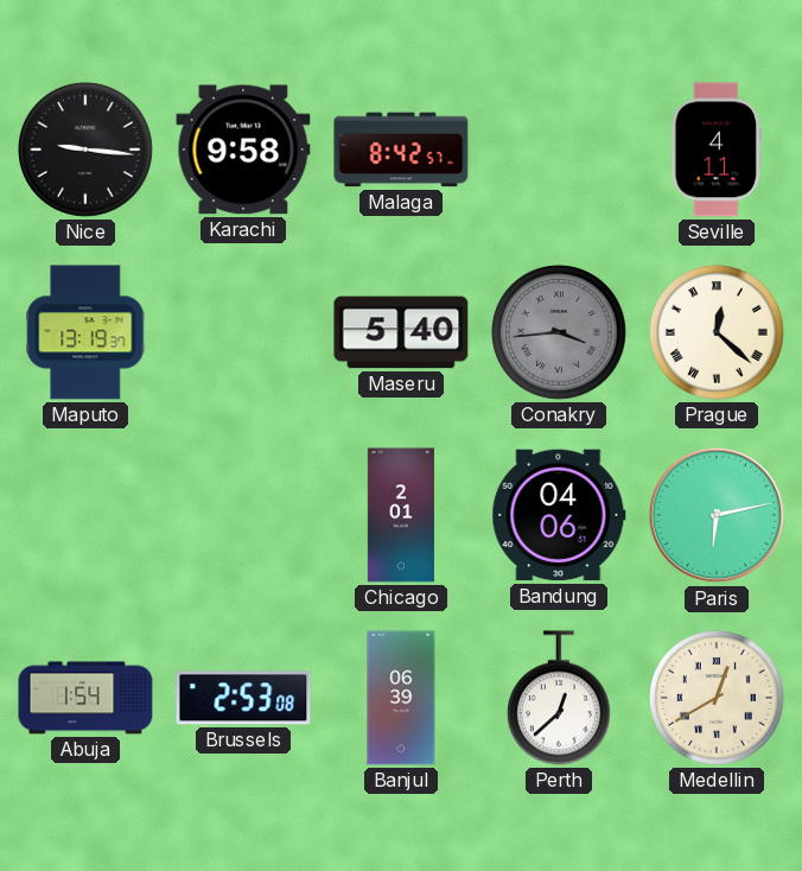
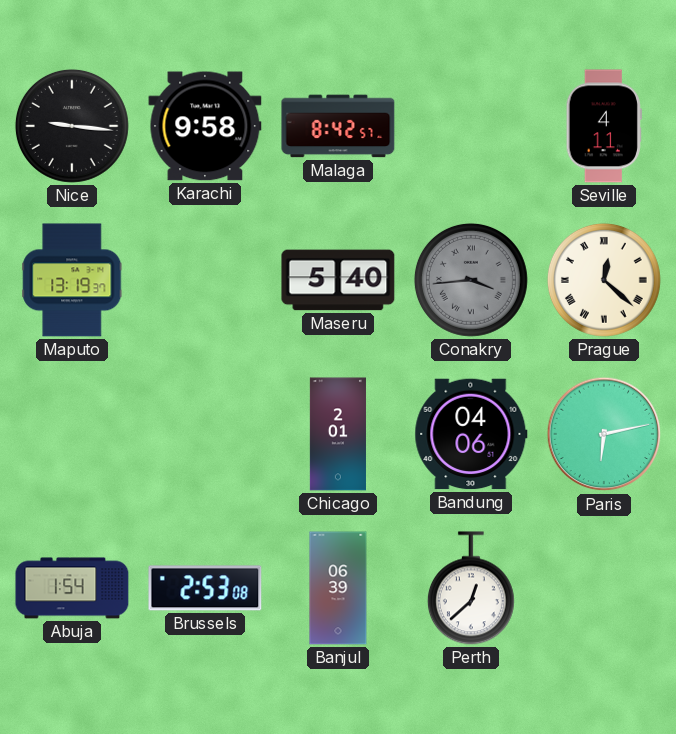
Medellin: 12:40 -> none (717, 698)
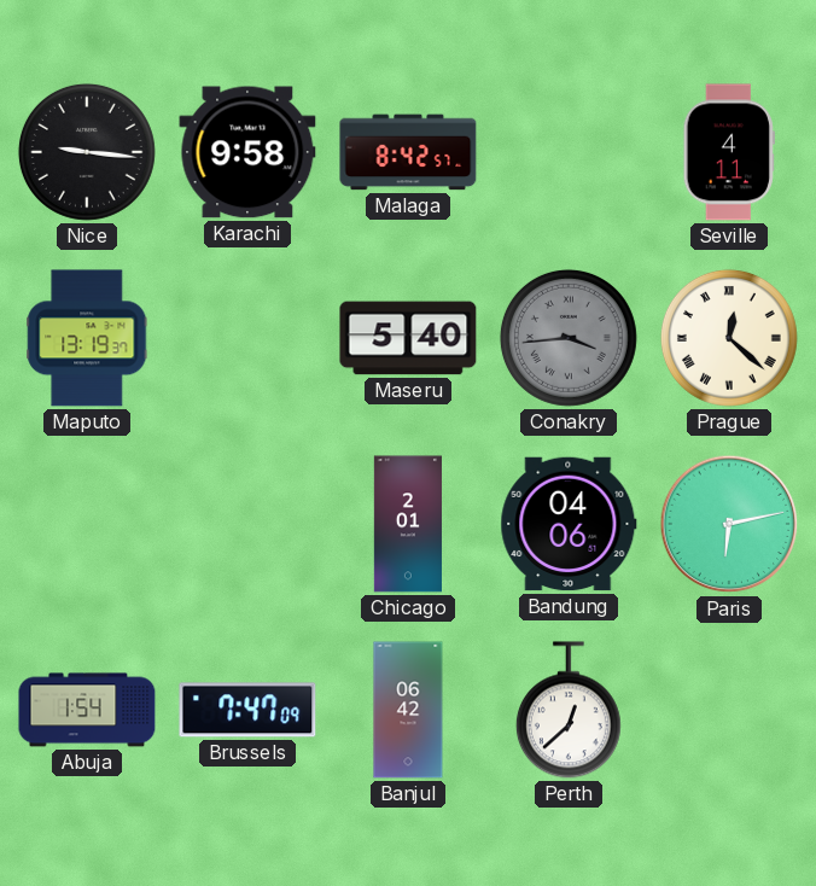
Brussels: 2:53 -> 7:47 (247, 710)
Banjul: 06:39 -> 06:42 (408, 710)
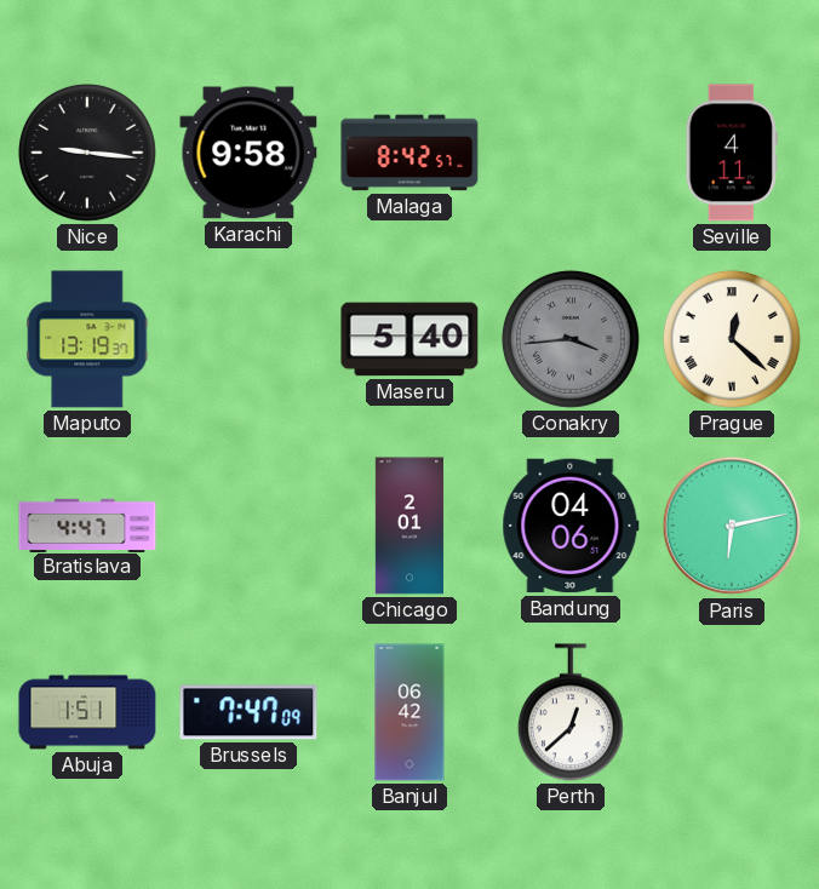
Bratislava: none -> 4:47 (87, 524)
Abuja: 1:54 -> 1:51 (87, 712)
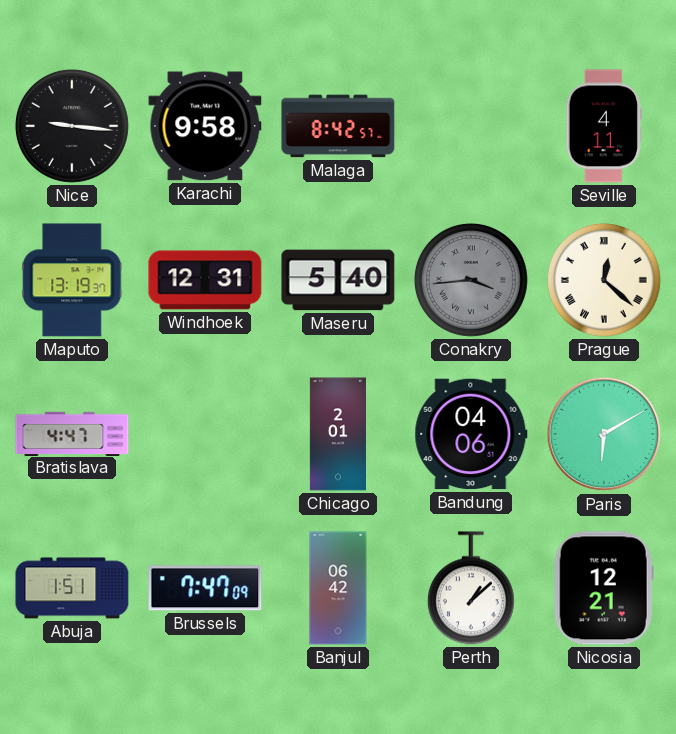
Windhoek: none -> 12:31 (205, 280)
Paris: 6:13 -> 6:10 (604, 434)
Perth: 12:38 -> 1:08 (471, 588)
Nicosia: none -> 12:21 (604, 588)
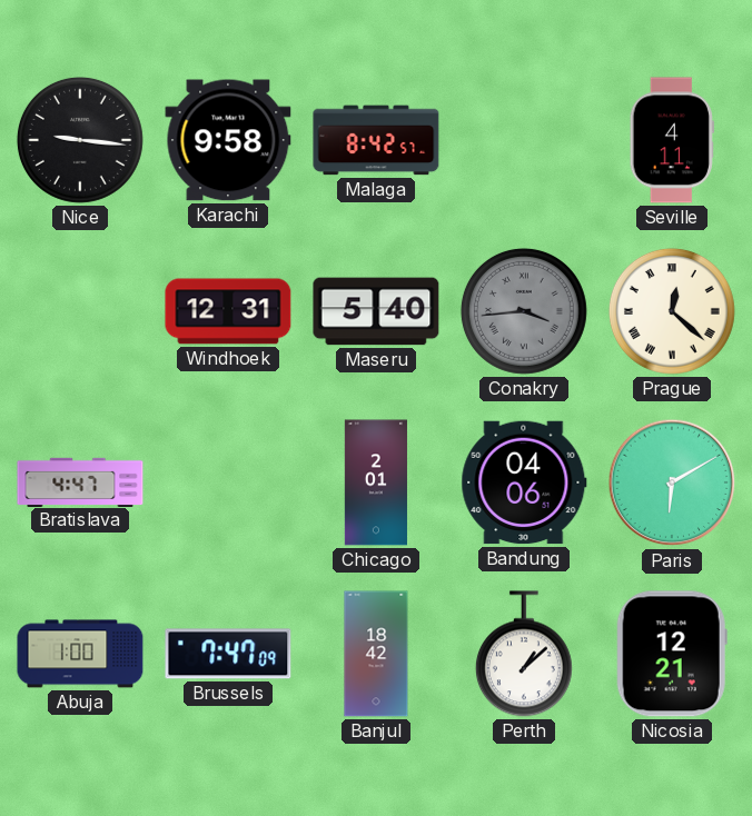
Maputo: 13:19 -> none (72, 280)
Abuja: 1:51 -> 1:00 (80, 654)
Banjul: 06:42 -> 18:42 (376, 654)
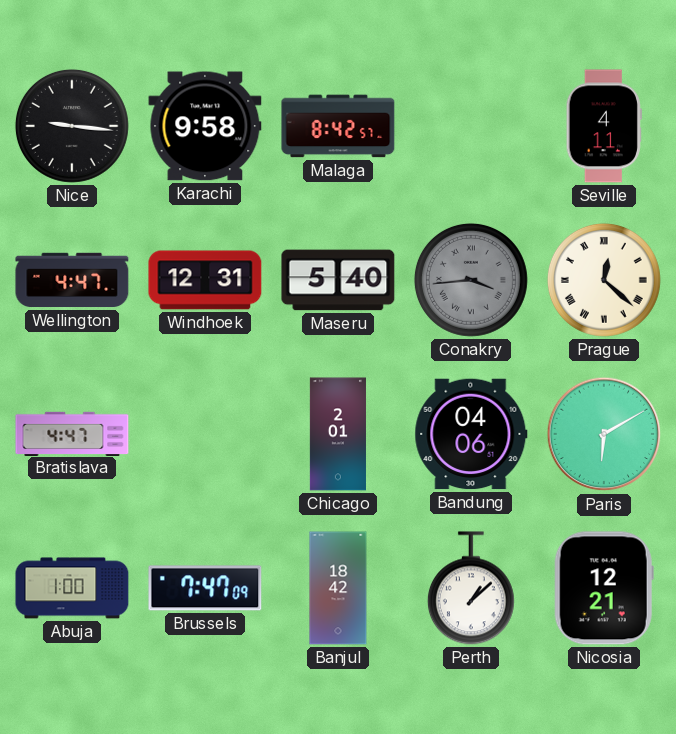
Wellington: none -> 4:47 (72, 280)
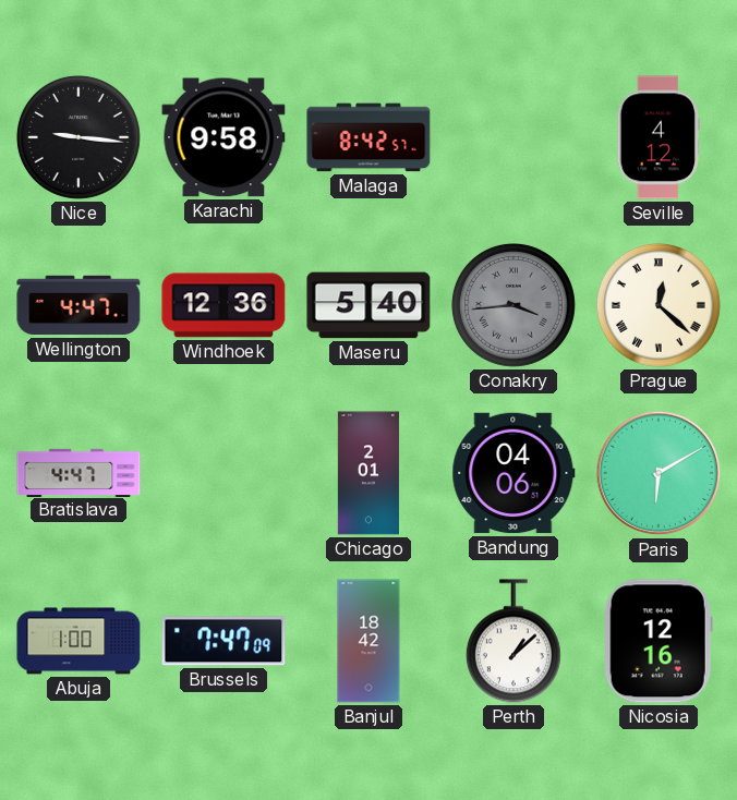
Seville: 4:11 -> 4:12 (659, 137)
Windhoek: 12:31 -> 12:36 (223, 305)
Nicosia: 12:21 -> 12:16 (659, 641)
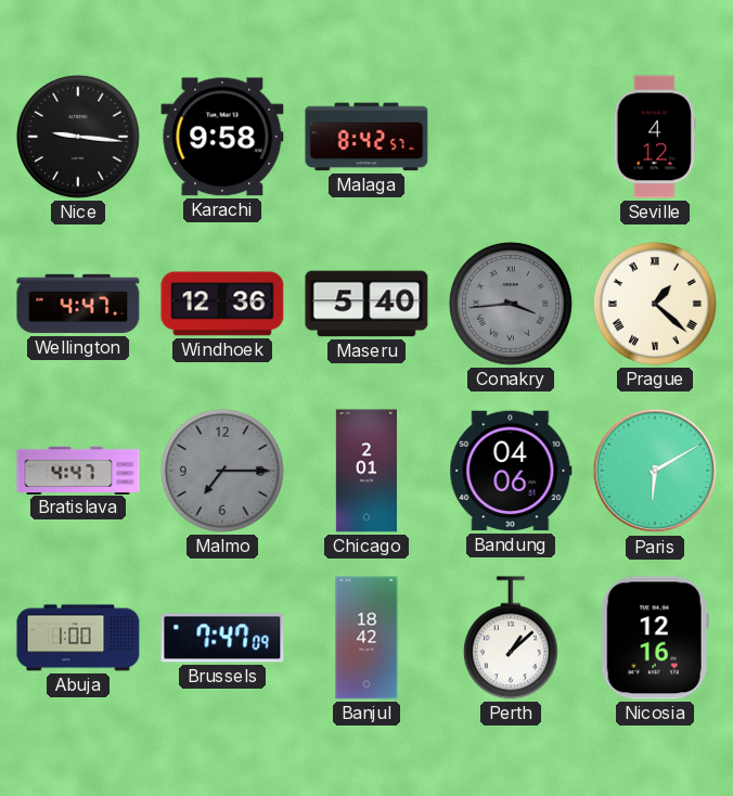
Prague: 12:22 -> 1:22 (655, 304)
Malmo: none -> 7:15 (222, 471)
